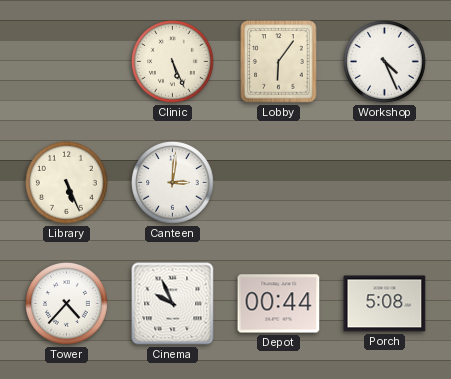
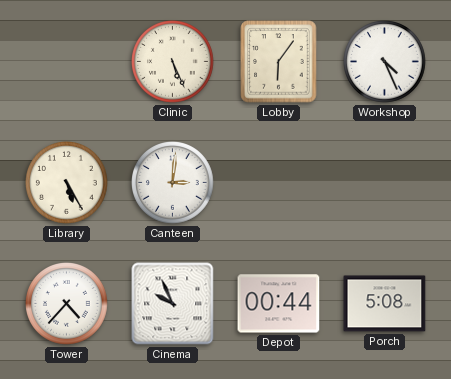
Library: 5:26 -> 5:25 (67, 183)
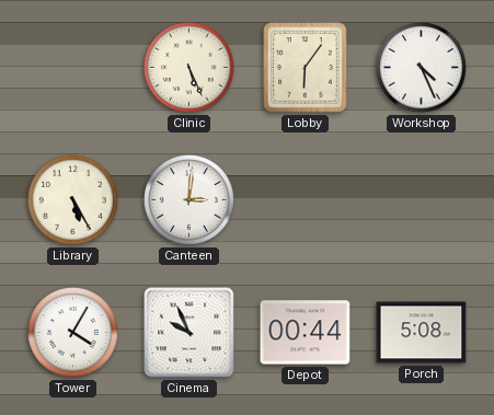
Tower: 4:37 -> 4:05 (73, 333)
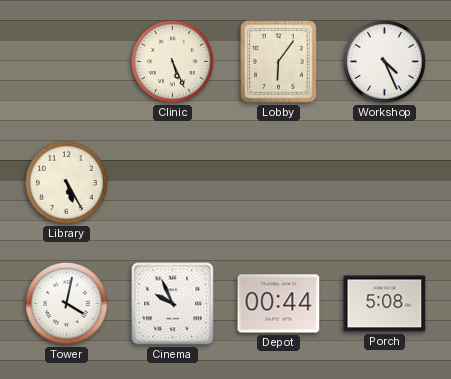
Canteen: 3:01 -> none (189, 200)
Tower: 4:05 -> 4:02 (67, 304)
